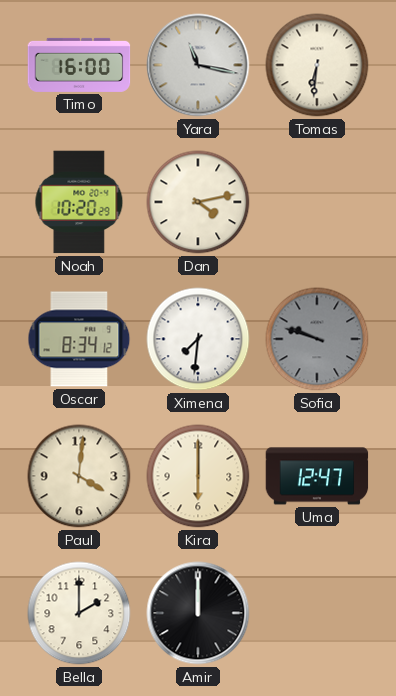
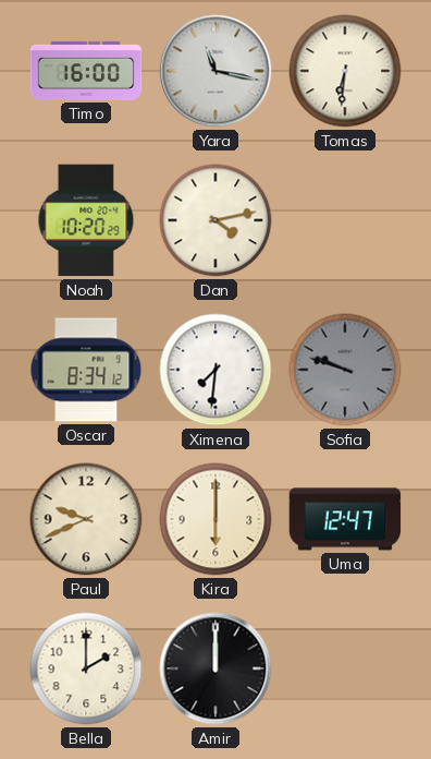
Paul: 4:01 -> 9:41 (86, 519)
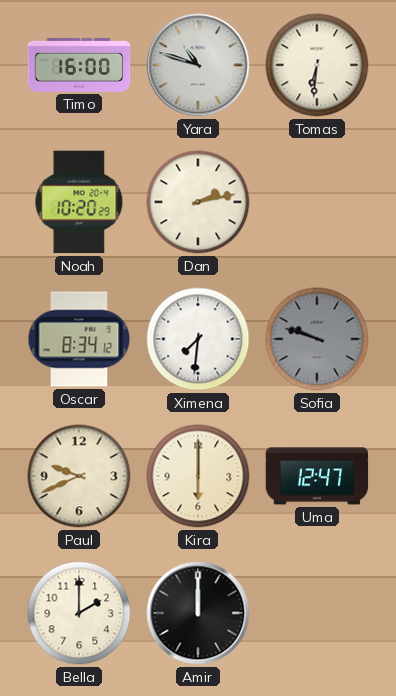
Yara: 11:17 -> 10:48 (198, 65)
Dan: 4:13 -> 2:13 (198, 202)
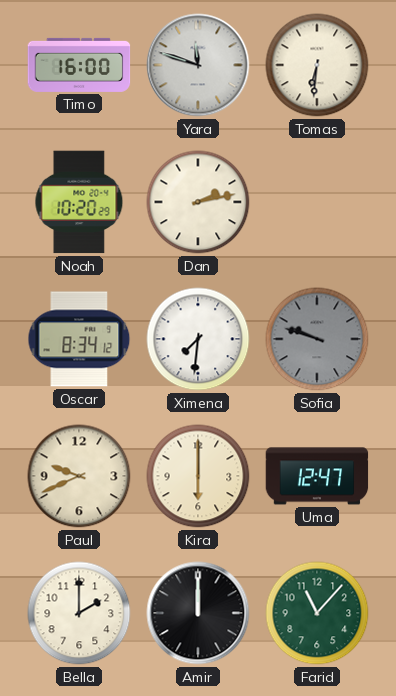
Yara: 10:48 -> 11:48 (198, 65)
Farid: none -> 11:07 (317, 613)
